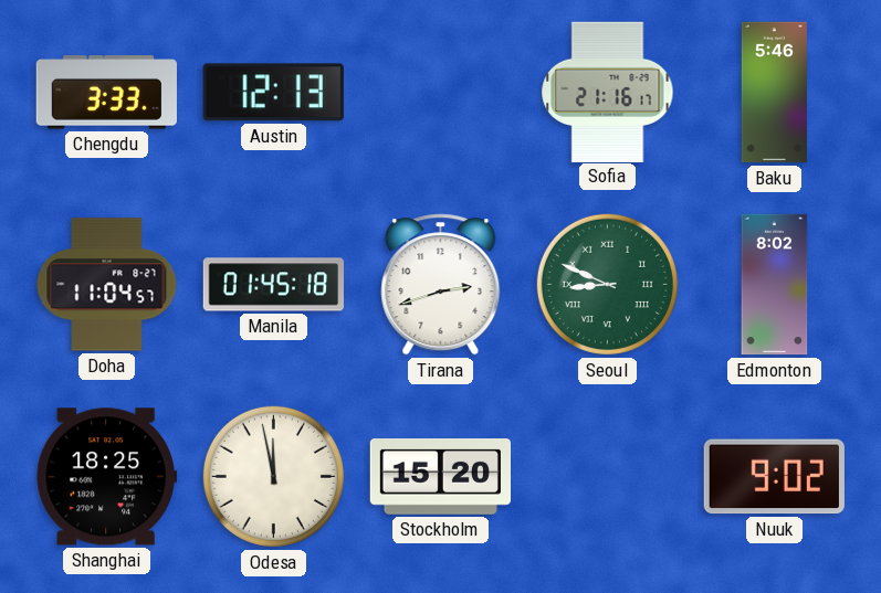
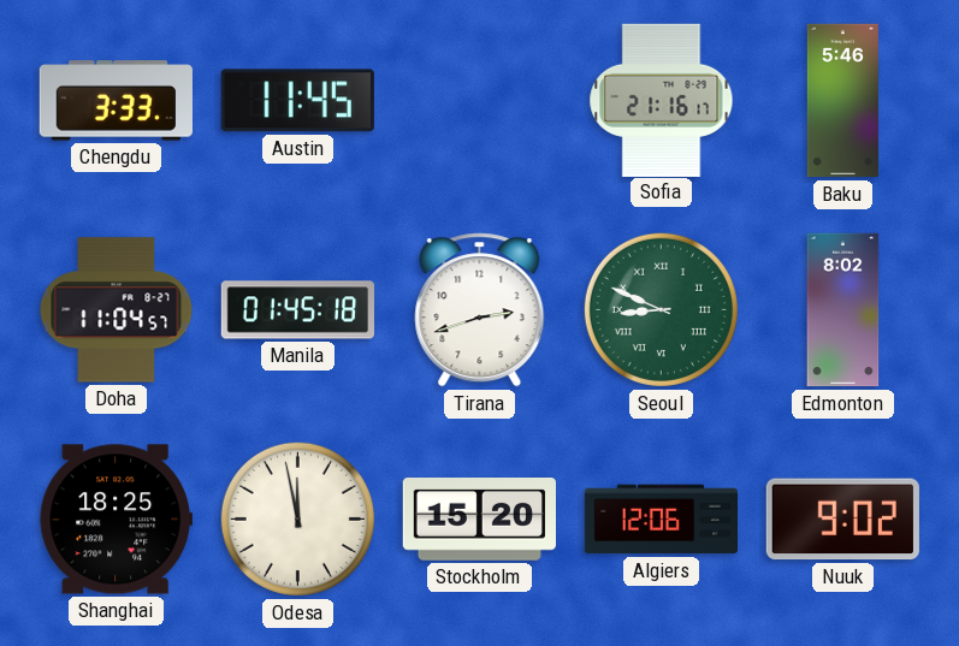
Austin: 12:13 -> 11:45 (297, 101)
Algiers: none -> 12:06 (661, 520)
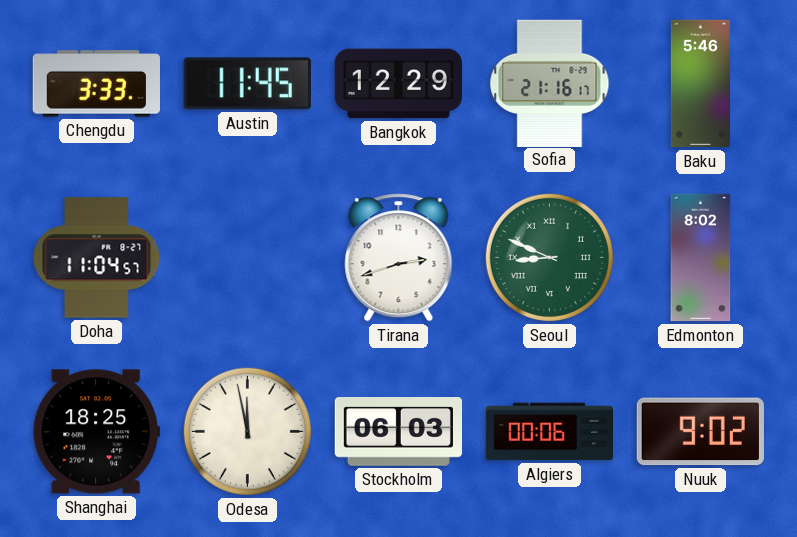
Bangkok: none -> 12:29 (398, 84)
Manila: 01:45 -> none (298, 310)
Stockholm: 15:20 -> 06:03 (398, 432)
Algiers: 12:06 -> 00:06 (549, 432)
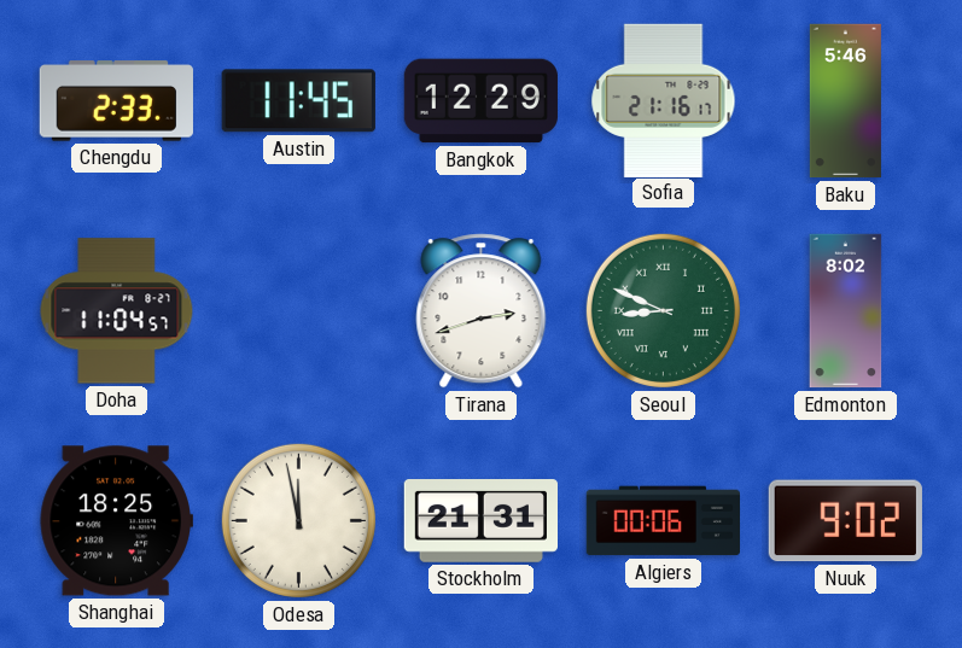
Chengdu: 3:33 -> 2:33 (116, 101)
Stockholm: 06:03 -> 21:31 (480, 521)
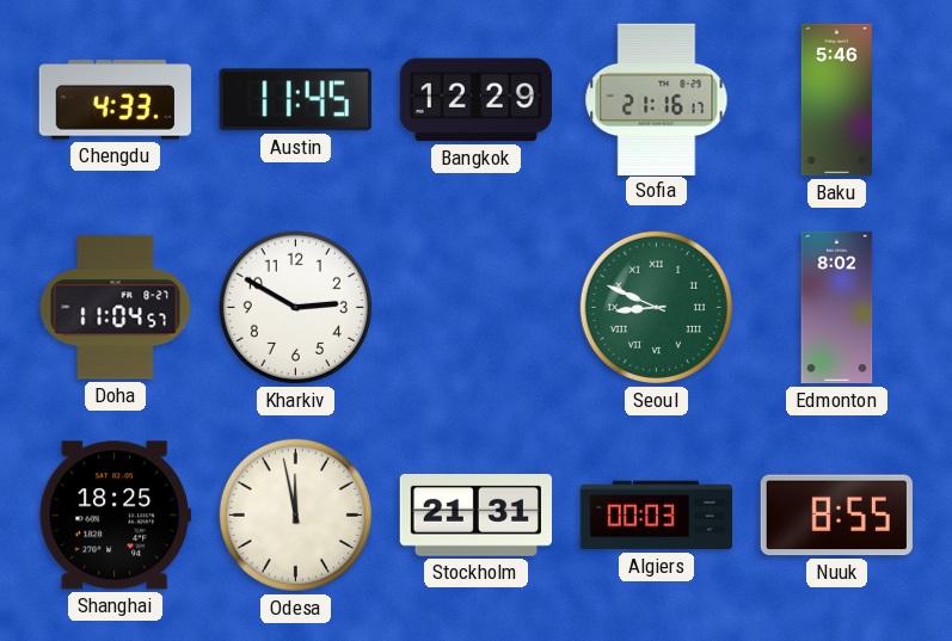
Chengdu: 2:33 -> 4:33 (115, 100)
Kharkiv: none -> 2:50 (295, 307)
Tirana: 2:42 -> none (482, 311)
Algiers: 00:06 -> 00:03 (656, 516)
Nuuk: 9:02 -> 8:55 (836, 516)
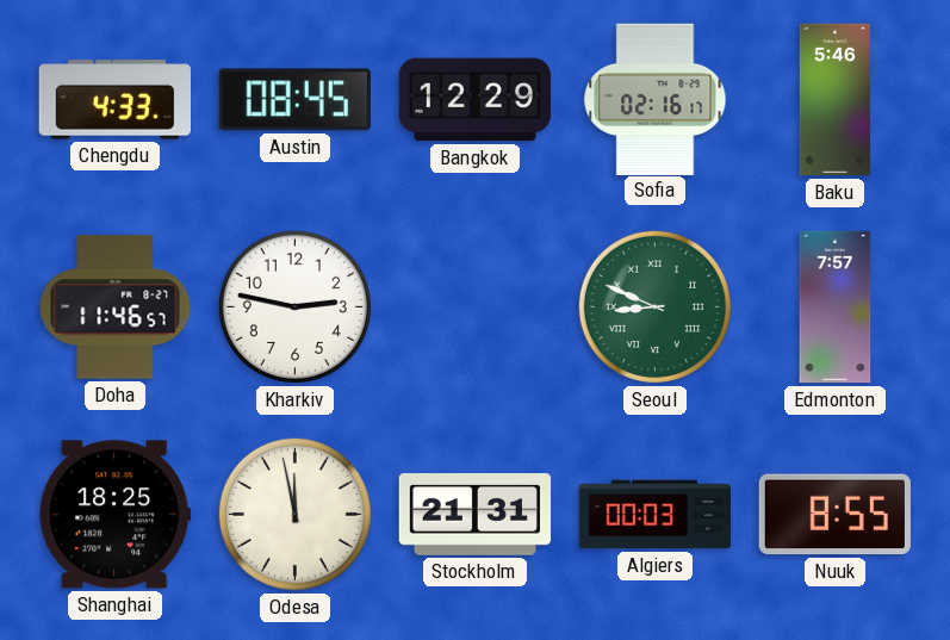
Austin: 11:45 -> 08:45 (294, 100)
Sofia: 21:16 -> 02:16 (656, 99)
Doha: 11:04 -> 11:46 (116, 307)
Kharkiv: 2:50 -> 2:47 (294, 306)
Edmonton: 8:02 -> 7:57 (836, 307)
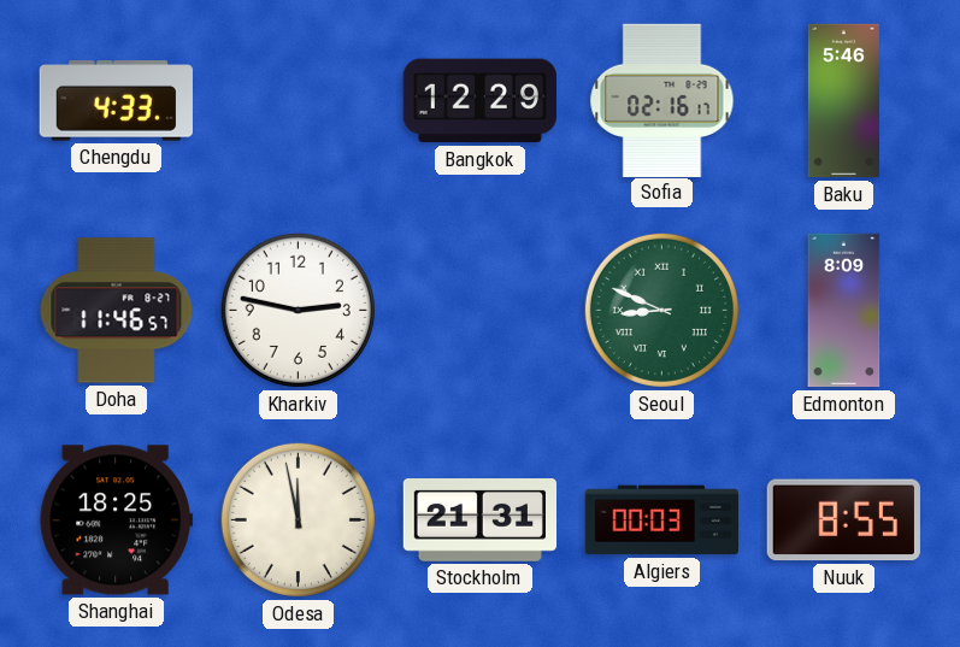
Austin: 08:45 -> none (294, 100)
Edmonton: 7:57 -> 8:09 (844, 311)
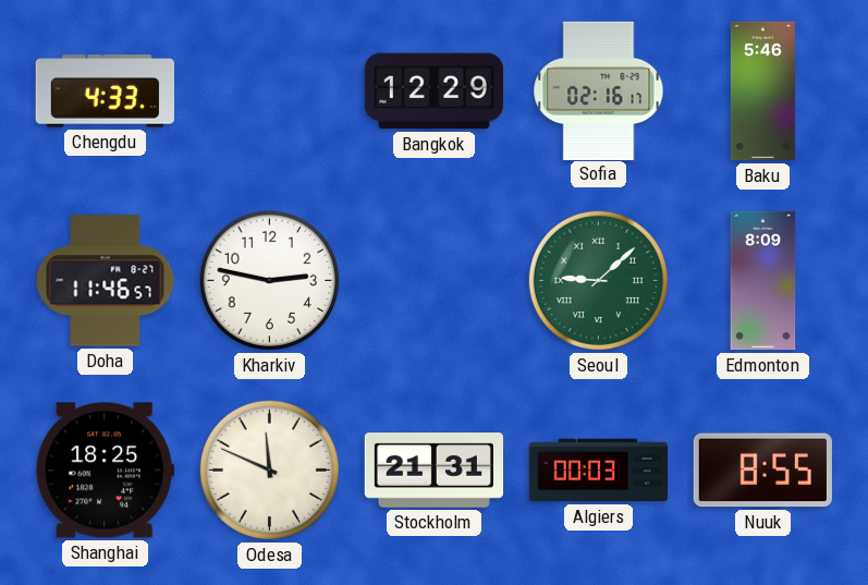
Seoul: 8:49 -> 9:08 (598, 280)
Odesa: 11:58 -> 11:49 (269, 470)
